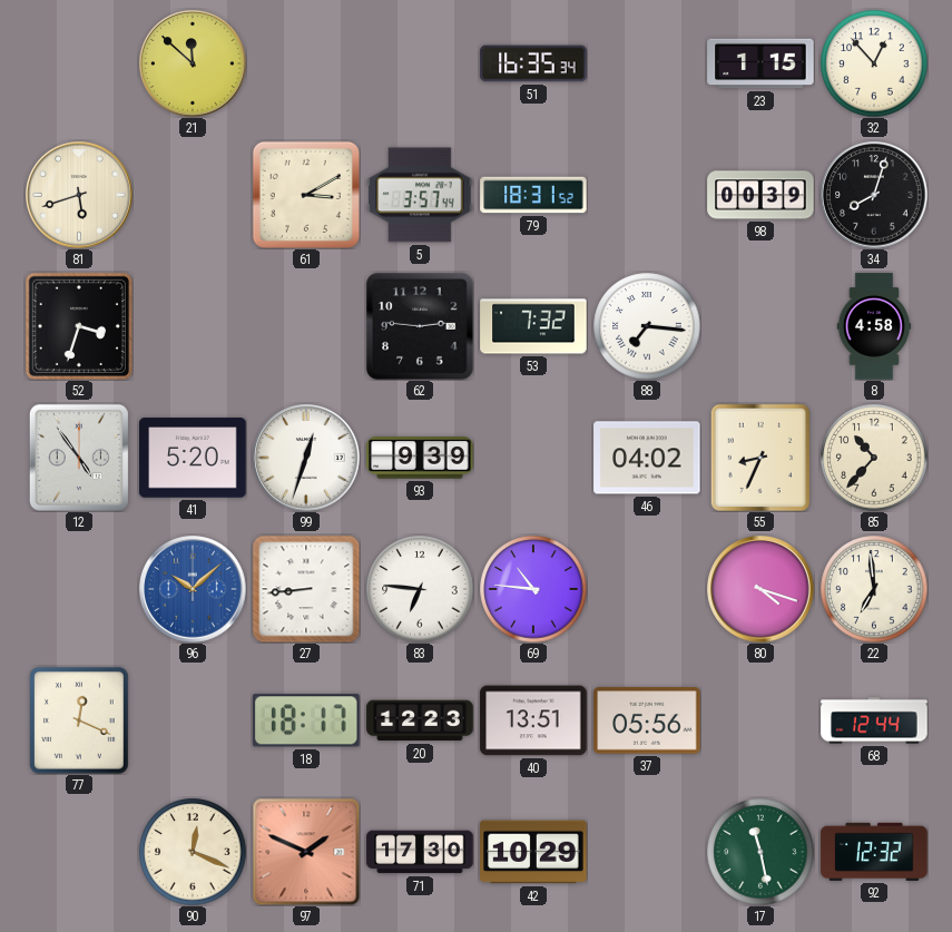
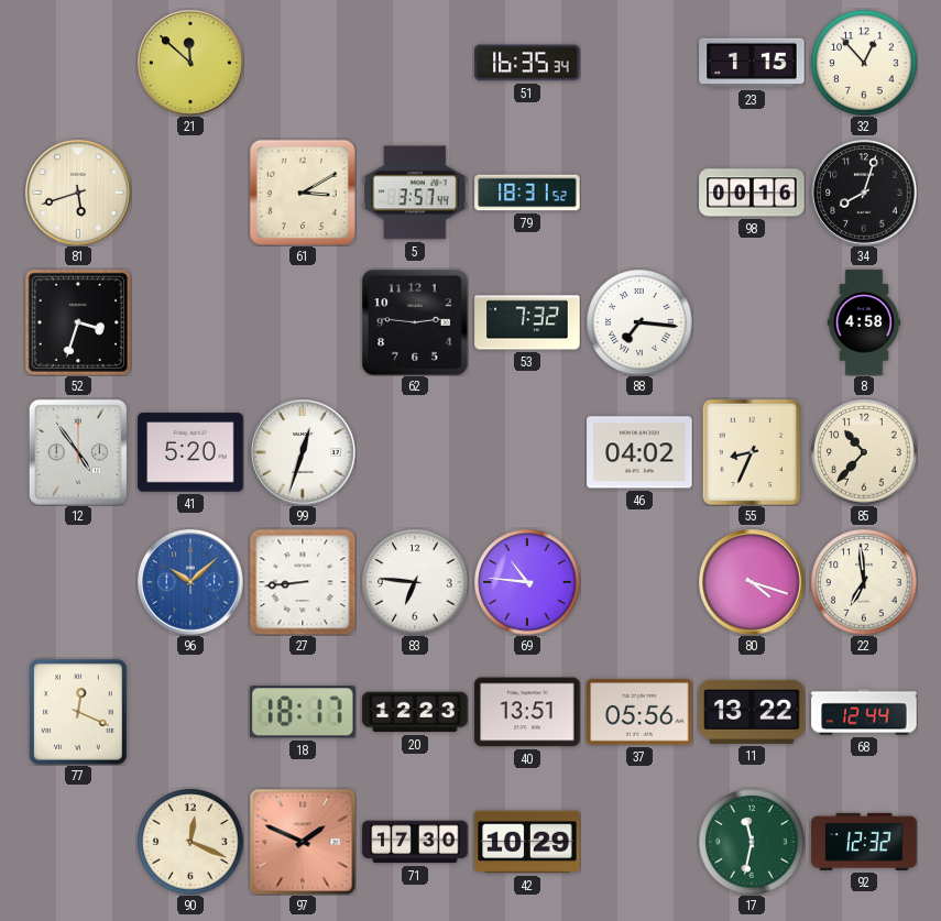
98: 00:39 -> 00:16 (752, 193)
93: 9:39 -> none (420, 458)
11: none -> 13:22 (752, 712)
17: 11:28 -> 11:32 (752, 842)
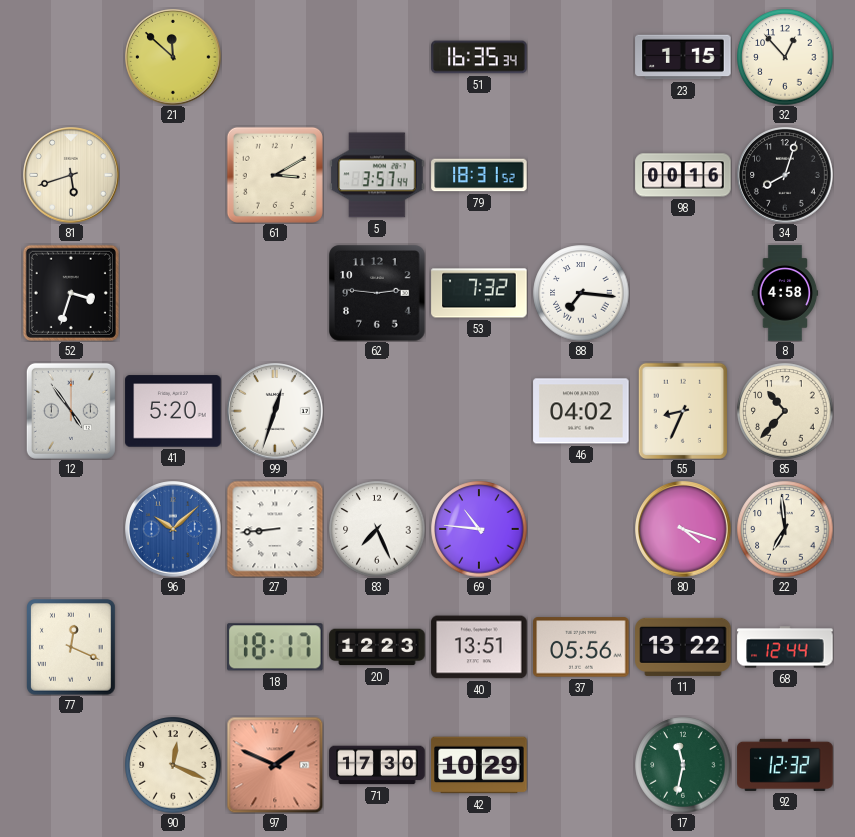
83: 6:46 -> 7:26 (377, 529)
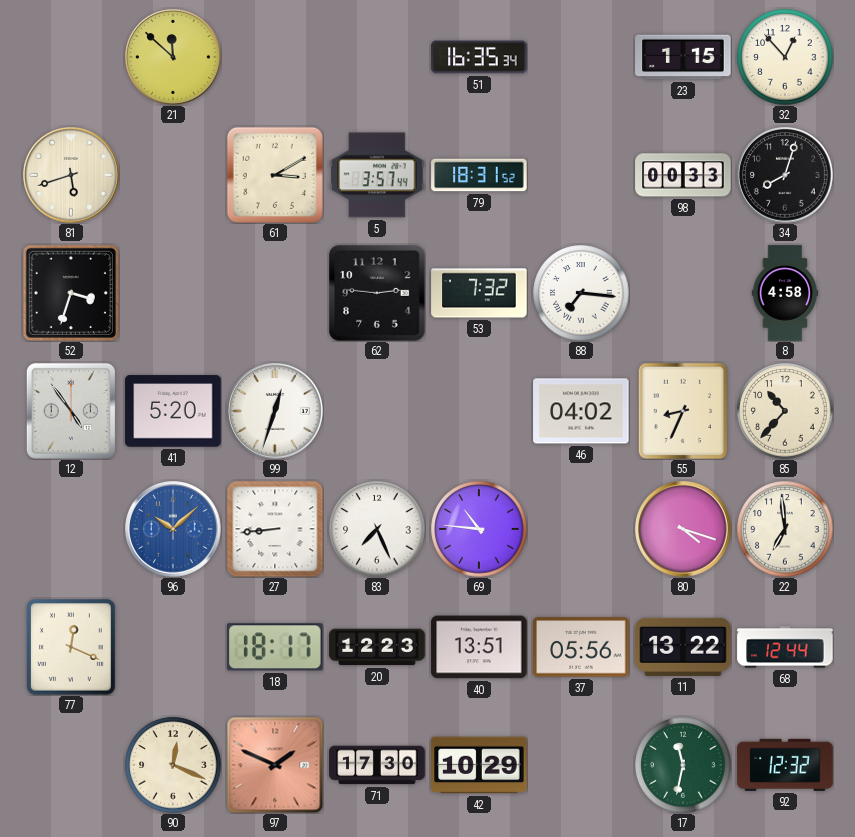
98: 00:16 -> 00:33 (683, 175)
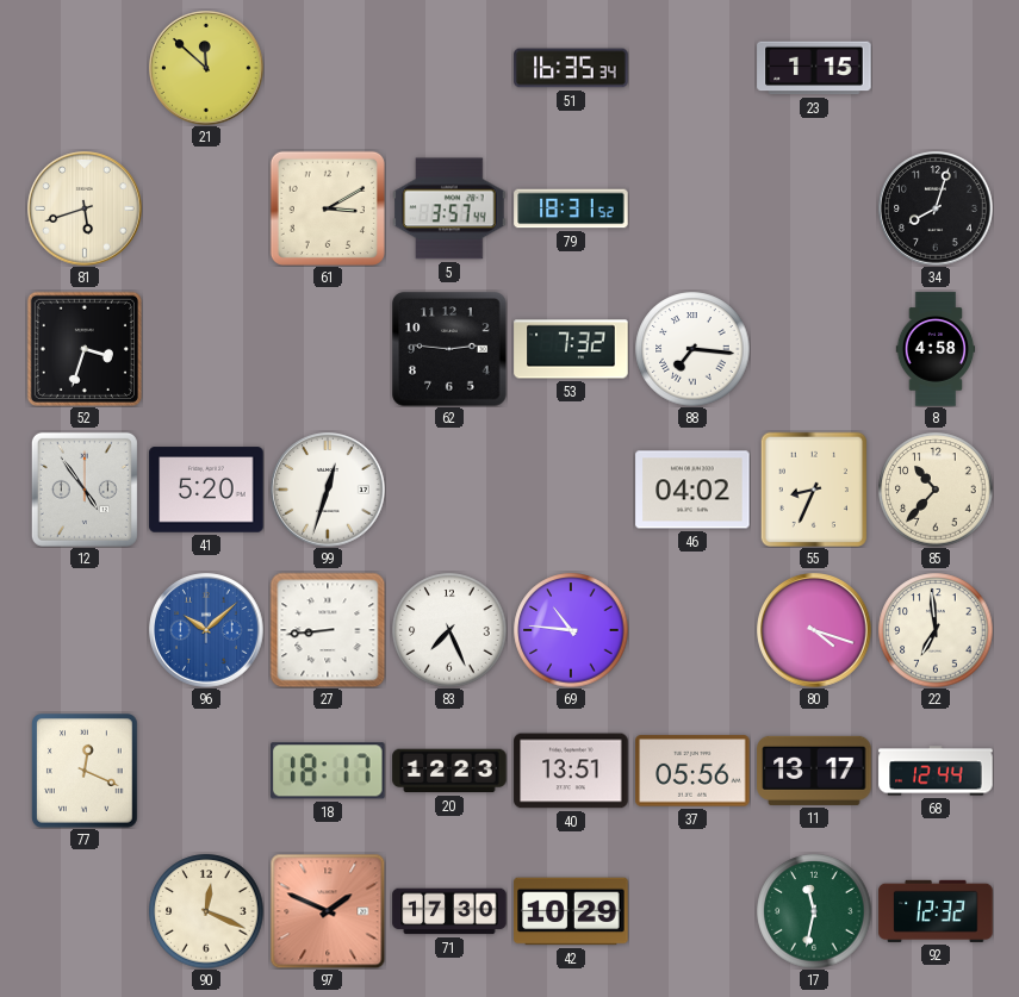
32: 12:53 -> none (785, 57)
98: 00:33 -> none (683, 175)
11: 13:22 -> 13:17 (814, 771)
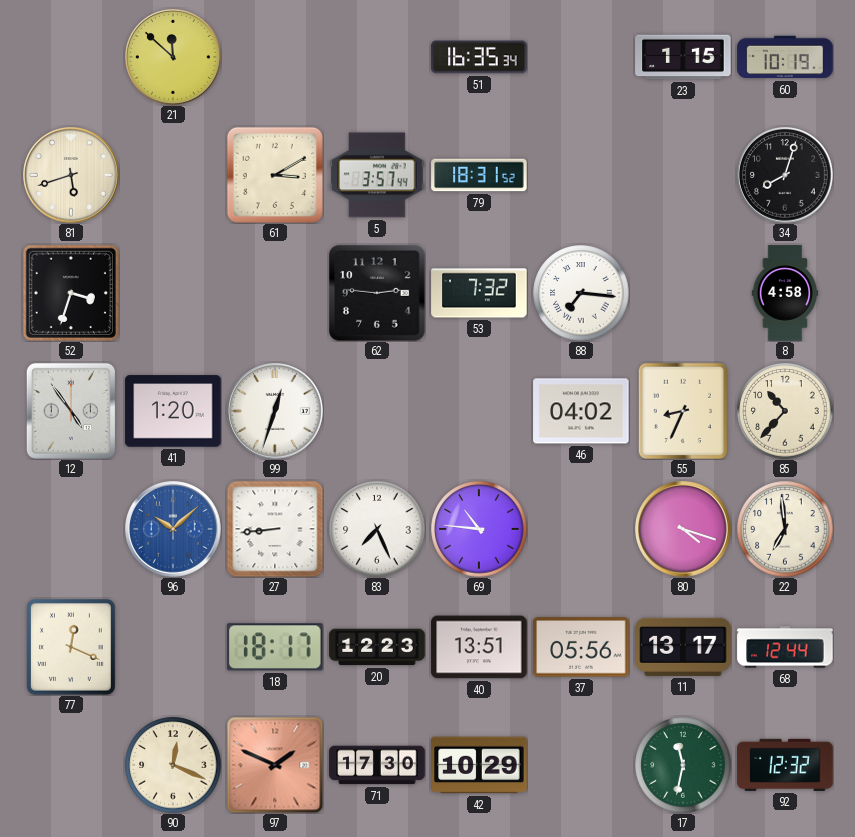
60: none -> 10:19 (785, 57)
41: 5:20 -> 1:20 (173, 411)
